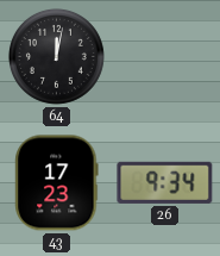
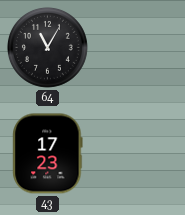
64: 12:02 -> 11:05 (47, 47)
26: 9:34 -> none (165, 182)
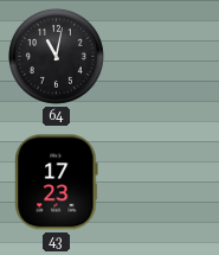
64: 11:05 -> 11:02 (56, 56)
